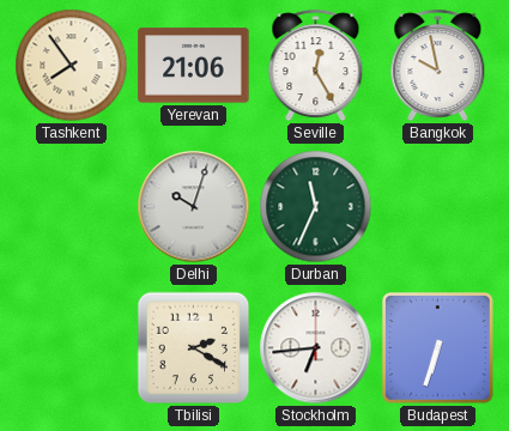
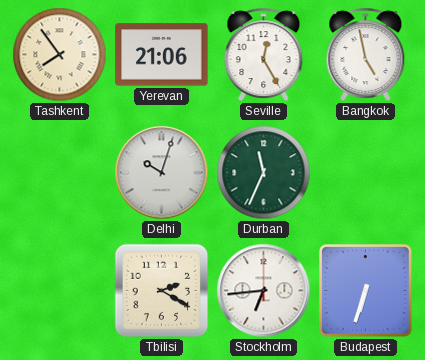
Bangkok: 9:58 -> 4:58 (366, 55)
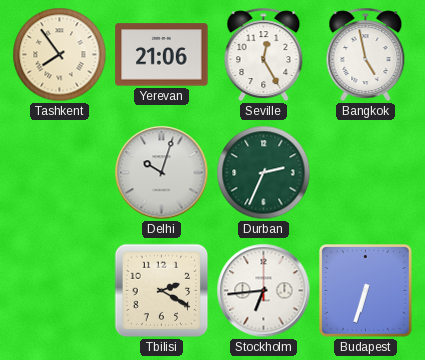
Durban: 11:34 -> 2:34 (264, 173)
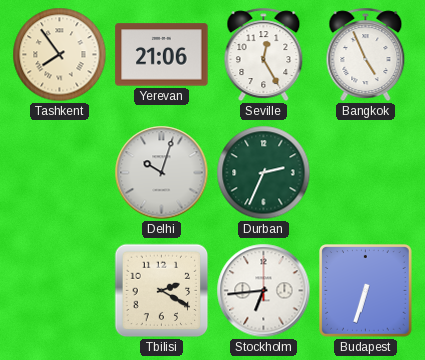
Bangkok: 4:58 -> 4:56 (366, 55)
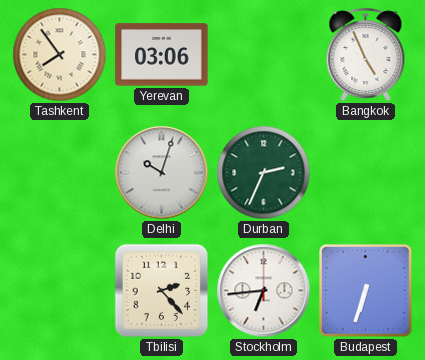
Yerevan: 21:06 -> 03:06 (162, 55)
Seville: 12:25 -> none (264, 55)
Tbilisi: 2:20 -> 2:23 (162, 291)
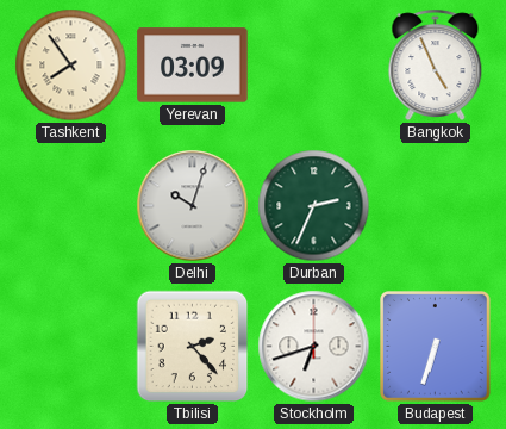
Yerevan: 03:06 -> 03:09 (193, 66)
Stockholm: 6:44 -> 6:42 (314, 347)
